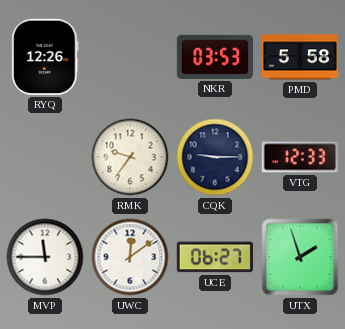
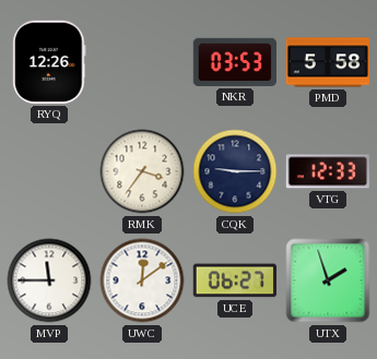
RMK: 9:36 -> 3:36 (142, 171)
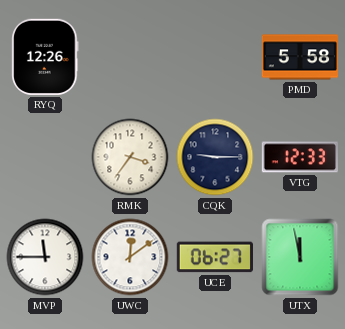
NKR: 03:53 -> none (234, 62)
UTX: 1:57 -> 11:58 (300, 257)
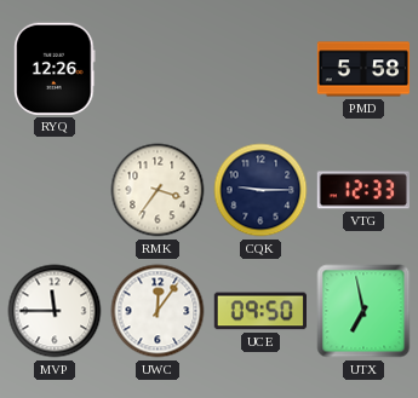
UWC: 12:09 -> 12:06 (158, 311)
UCE: 06:27 -> 09:50 (260, 311)
UTX: 11:58 -> 6:58 (363, 311)
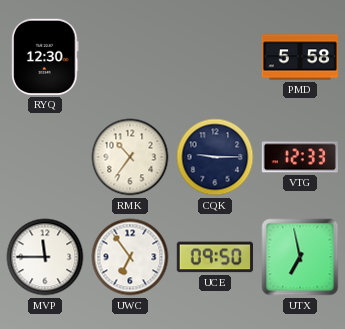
RYQ: 12:26 -> 12:30 (45, 57)
RMK: 3:36 -> 10:36 (130, 157)
UWC: 12:06 -> 6:54 (130, 257)
